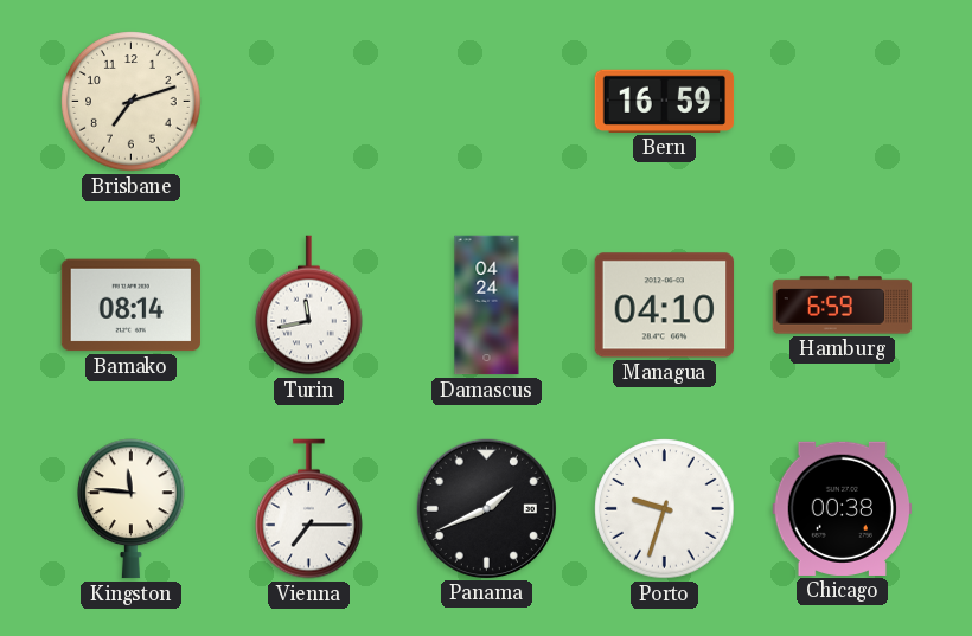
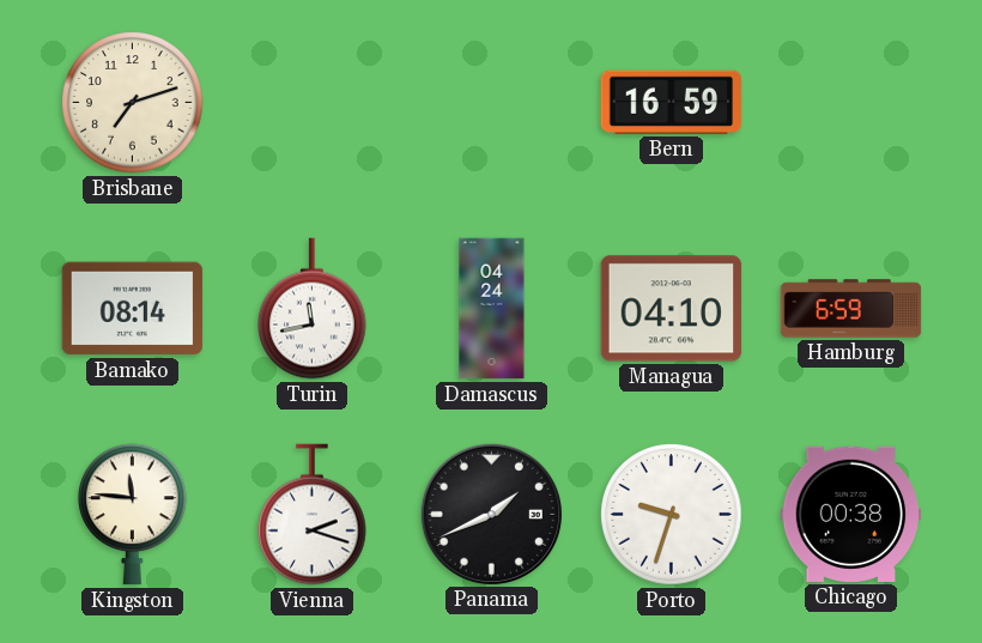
Vienna: 7:15 -> 2:18 (313, 515)
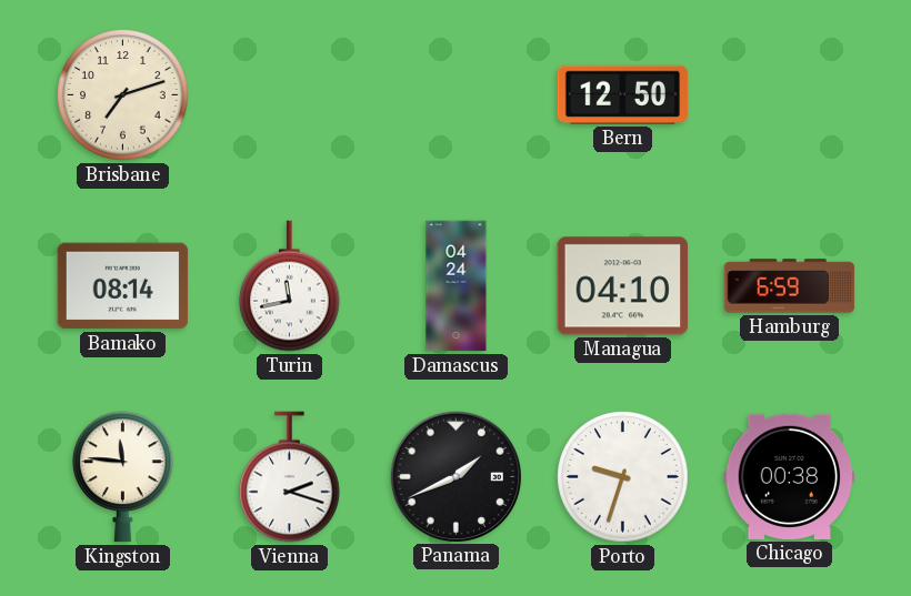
Bern: 16:59 -> 12:50 (623, 94)
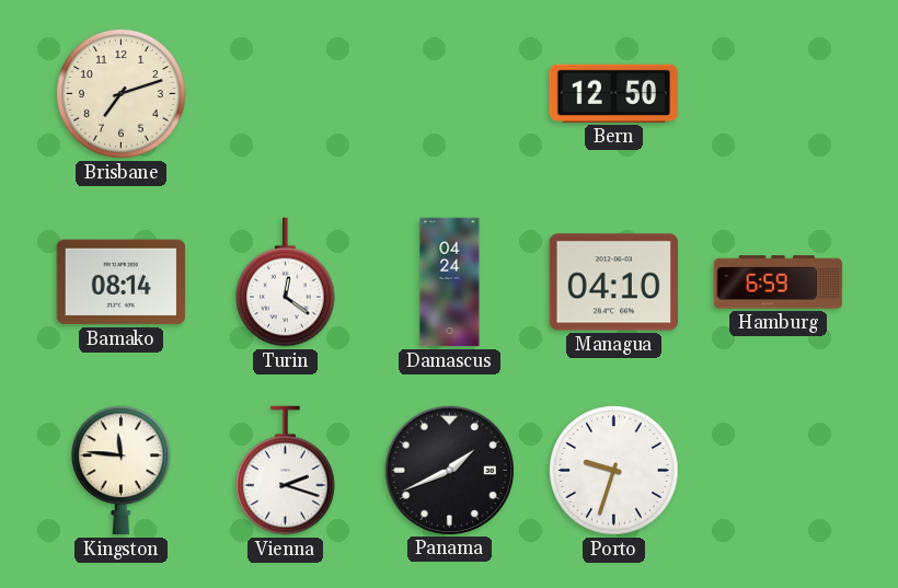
Turin: 11:43 -> 12:21 (286, 283)
Chicago: 00:38 -> none (790, 476)
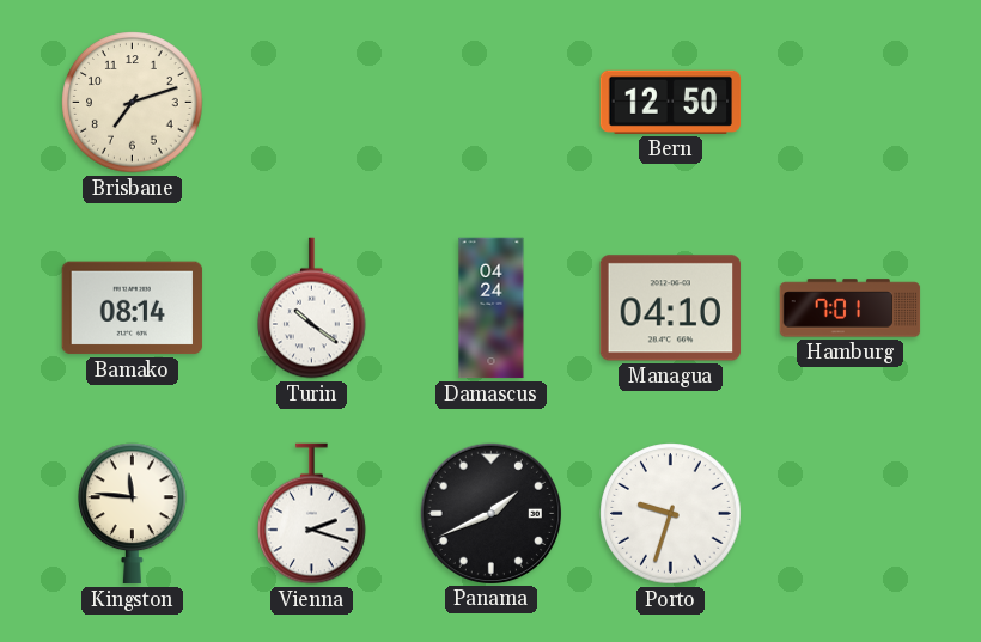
Turin: 12:21 -> 10:21 (312, 308)
Hamburg: 6:59 -> 7:01 (851, 308)
